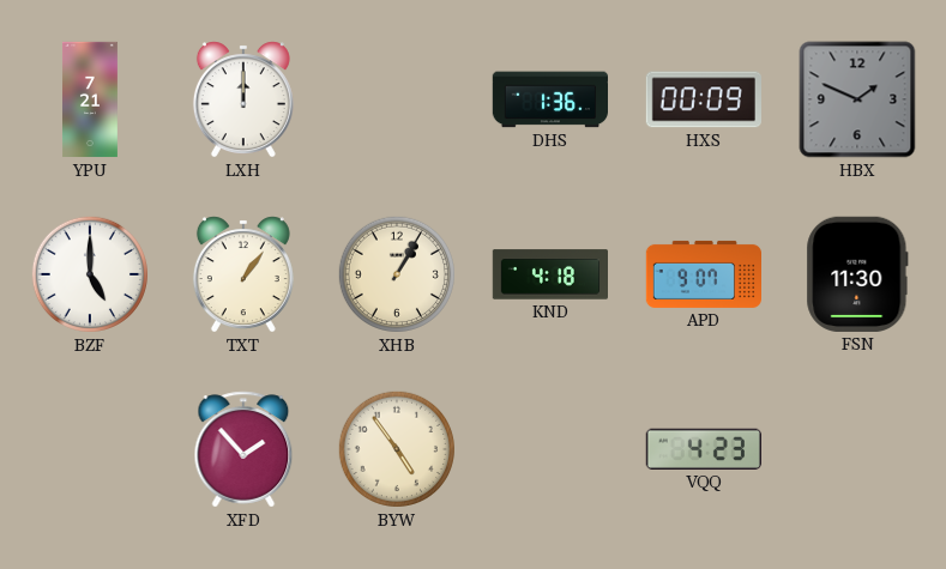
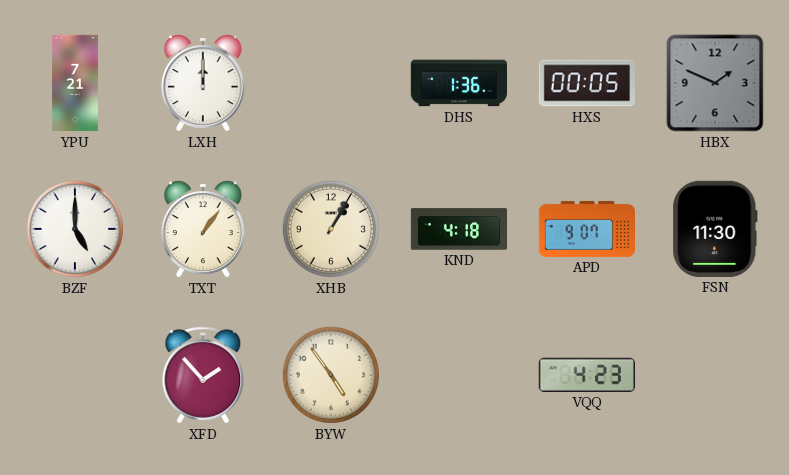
HXS: 00:09 -> 00:05 (587, 83)
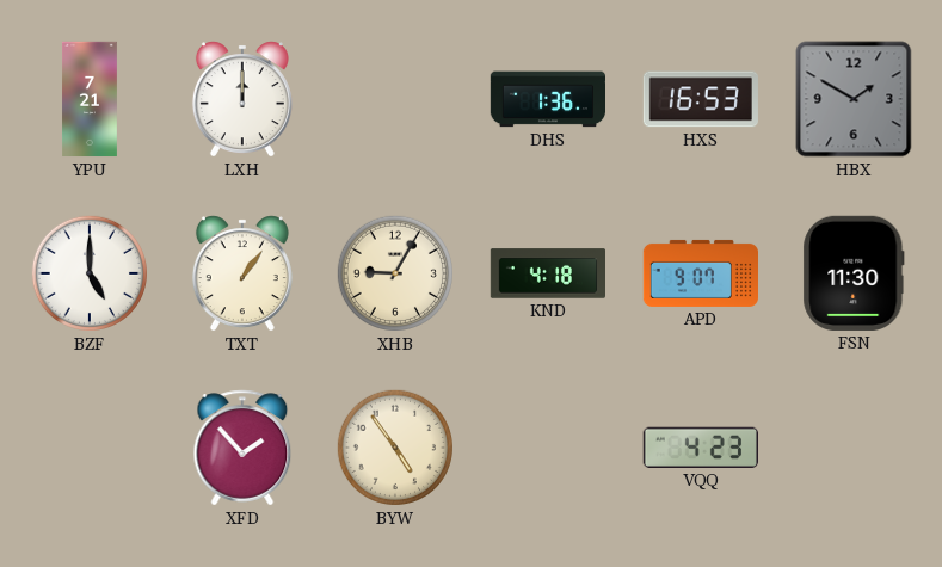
HXS: 00:05 -> 16:53 (701, 99)
HBX: 1:49 -> 1:50 (854, 99)
XHB: 1:05 -> 9:05 (395, 273)
